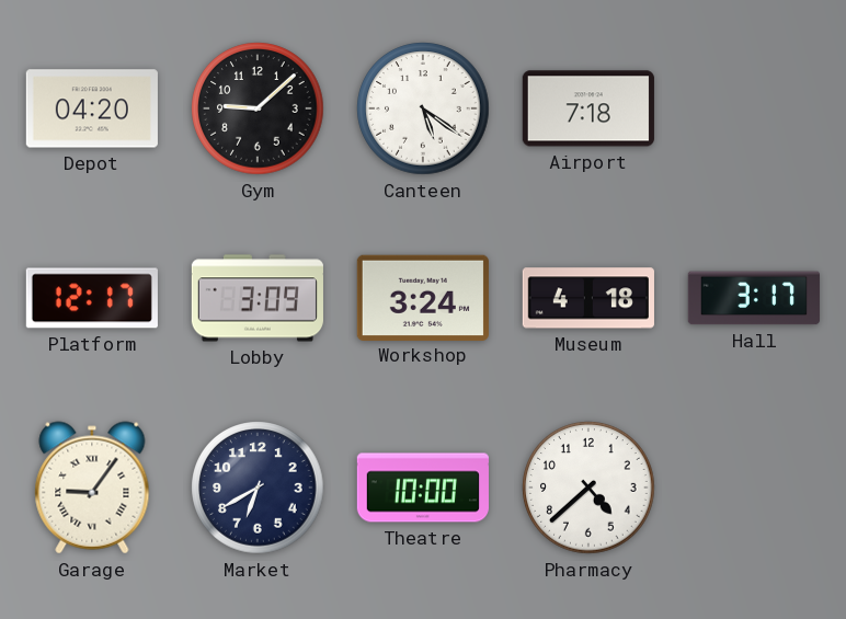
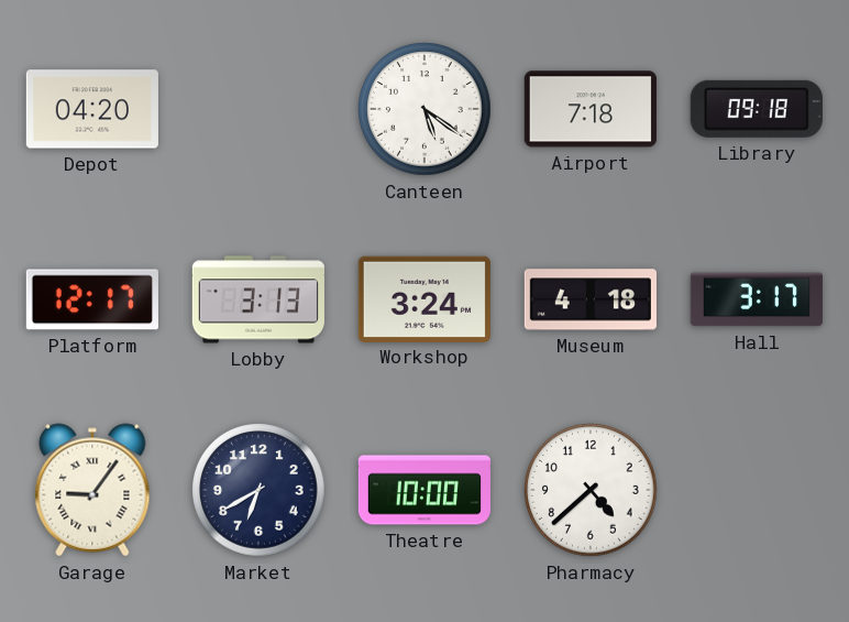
Gym: 9:08 -> none (258, 108)
Library: none -> 09:18 (757, 109)
Lobby: 3:09 -> 3:13 (258, 299)
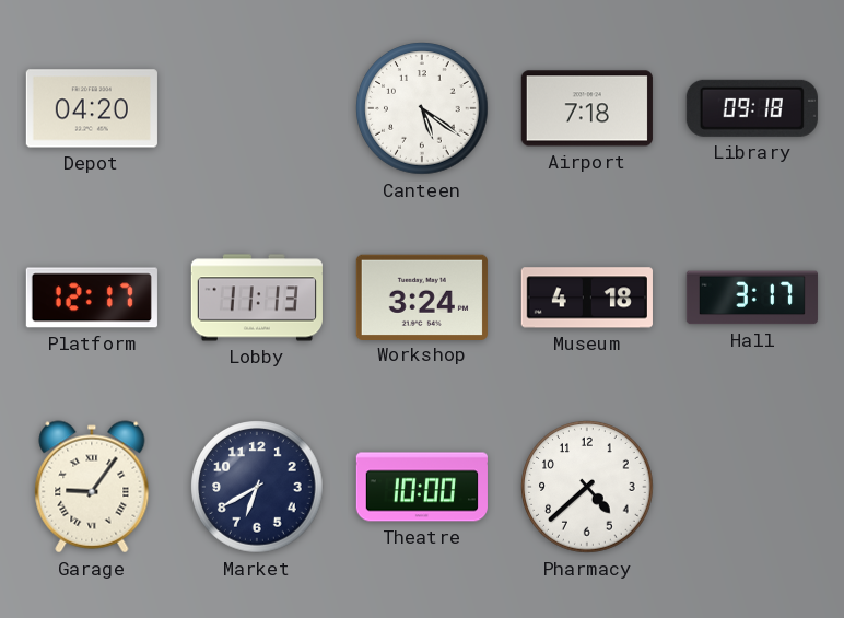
Lobby: 3:13 -> 11:13 (257, 298)
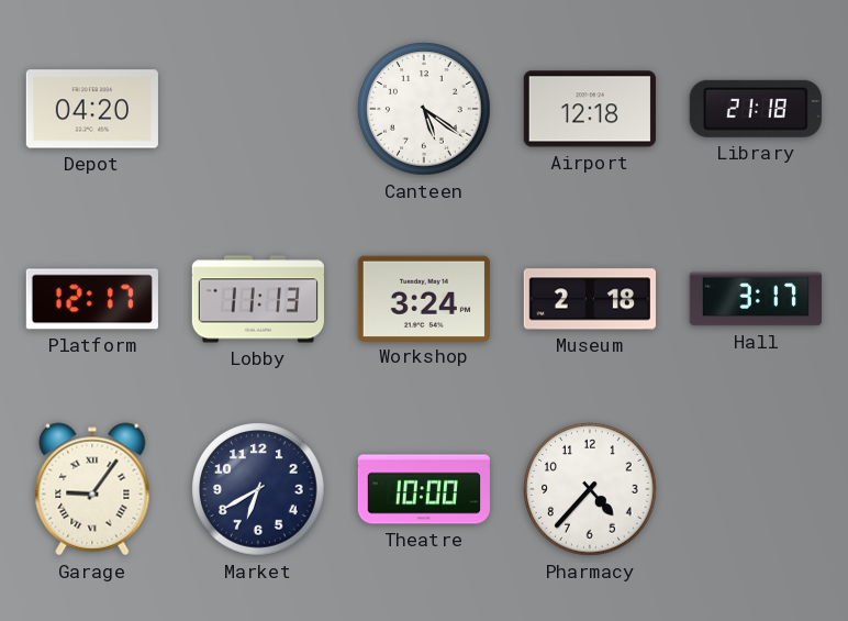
Airport: 7:18 -> 12:18 (590, 109)
Library: 09:18 -> 21:18 (756, 109)
Museum: 4:18 -> 2:18 (590, 299)
Pharmacy: 4:38 -> 4:37 (590, 489)
